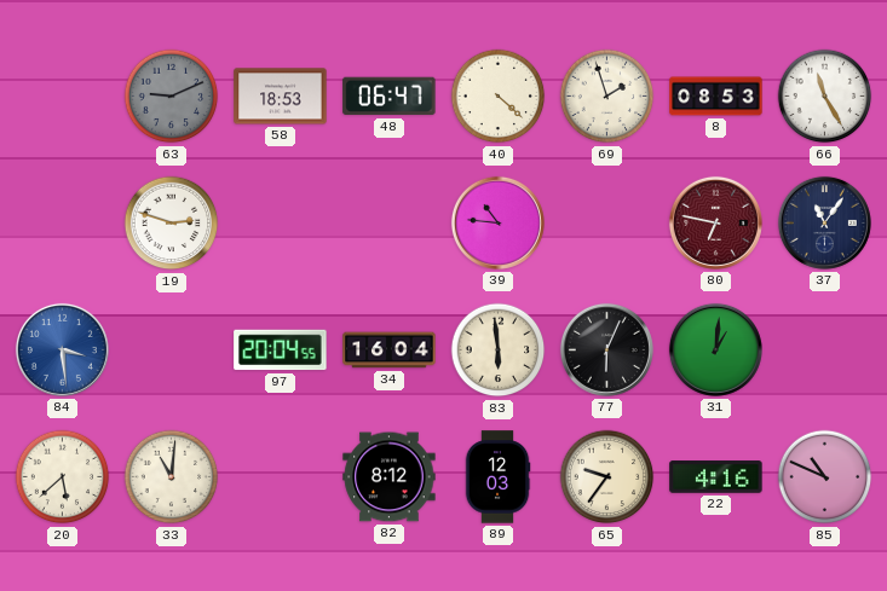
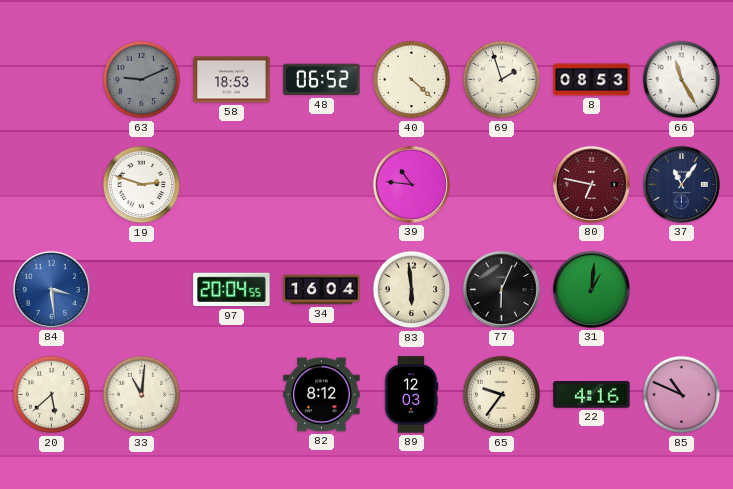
48: 06:47 -> 06:52 (322, 80)
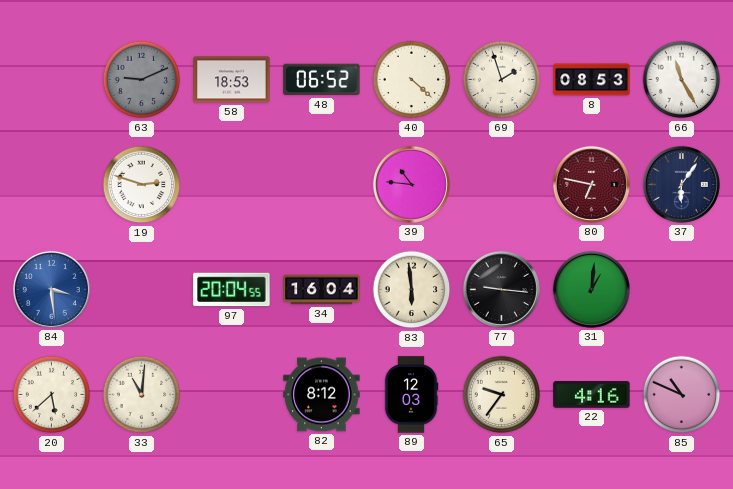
37: 11:06 -> 6:06 (681, 184)
77: 6:04 -> 9:16 (501, 289)
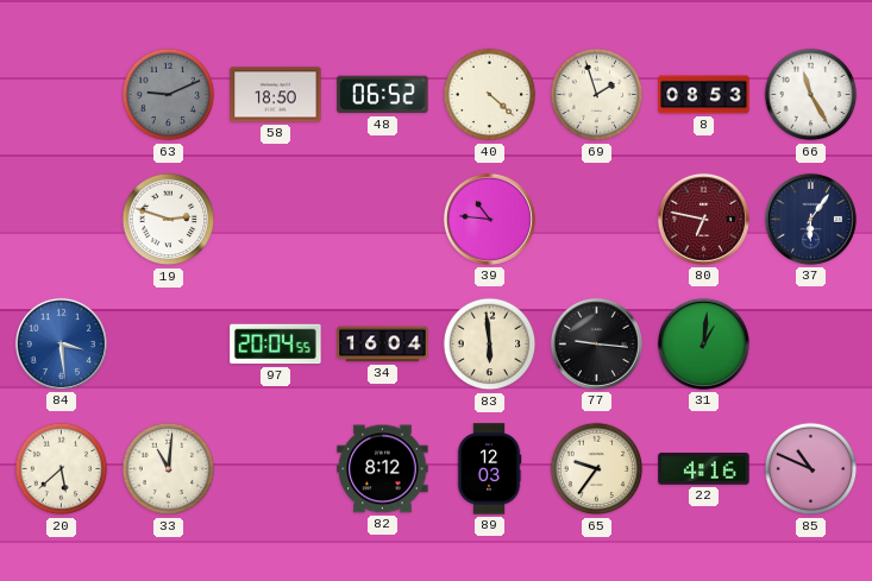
58: 18:53 -> 18:50 (276, 95)
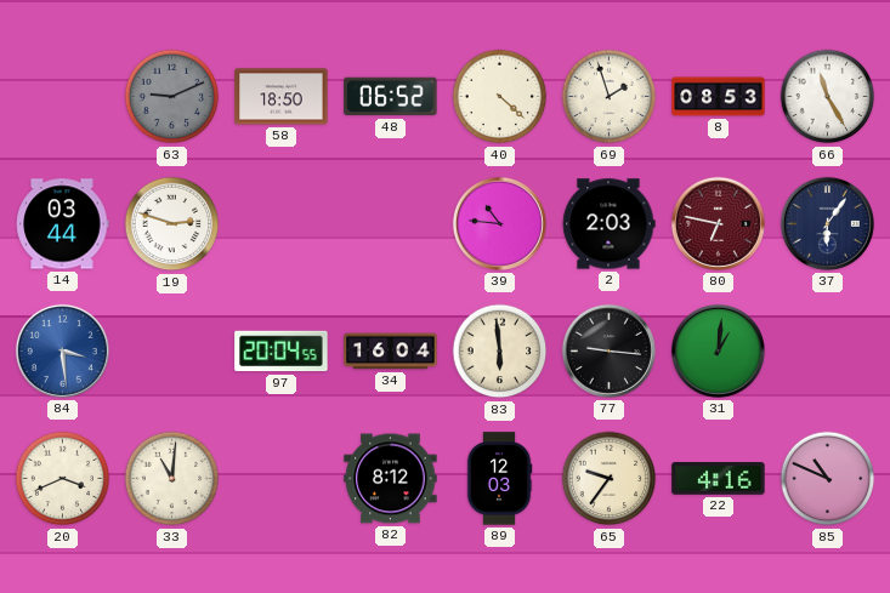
14: none -> 03:44 (63, 224)
2: none -> 2:03 (608, 224)
20: 5:38 -> 3:41 (63, 479)
